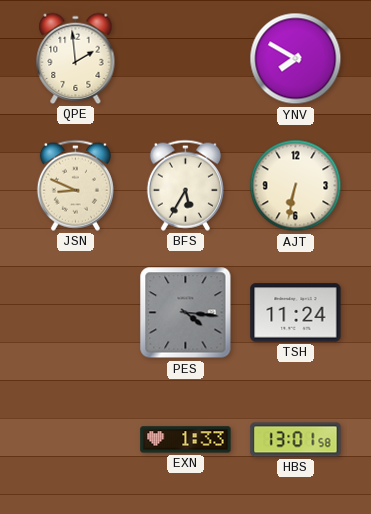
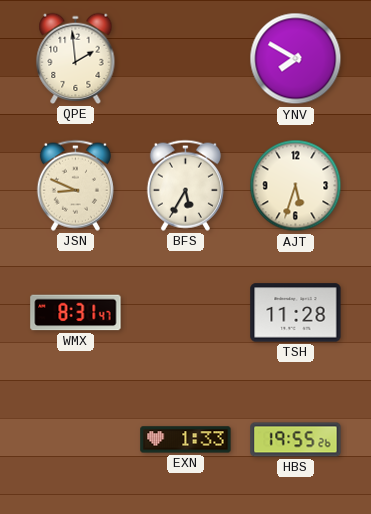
AJT: 6:32 -> 5:33 (296, 186)
WMX: none -> 8:31 (76, 313)
PES: 4:16 -> none (186, 313)
TSH: 11:24 -> 11:28 (296, 313)
HBS: 13:01 -> 19:55 (296, 440)
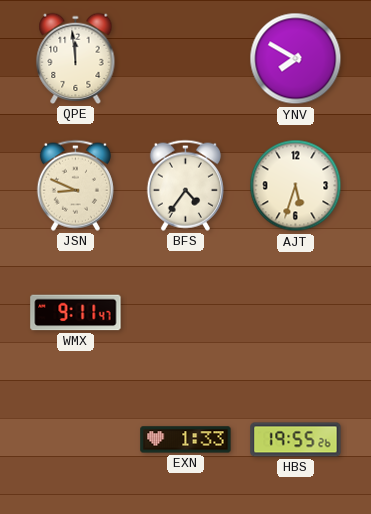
QPE: 1:59 -> 11:59 (76, 58)
BFS: 5:35 -> 4:36 (185, 185)
WMX: 8:31 -> 9:11 (76, 313)
TSH: 11:28 -> none (296, 313)
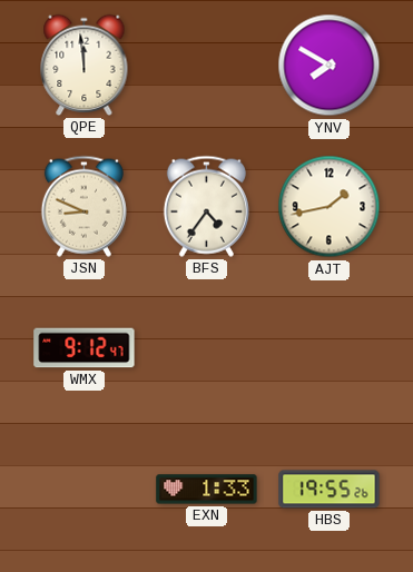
AJT: 5:33 -> 1:43 (330, 207)
WMX: 9:11 -> 9:12 (85, 348)
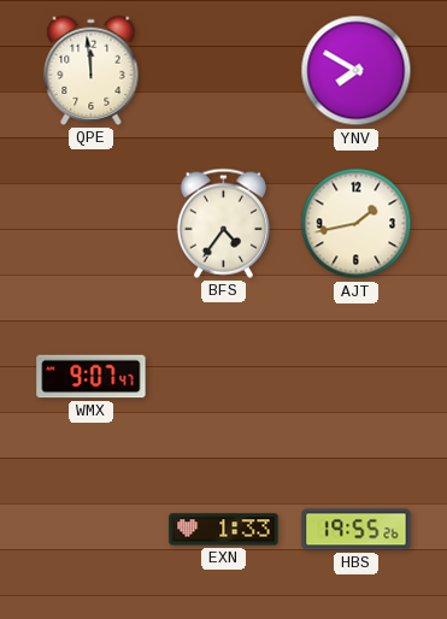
JSN: 8:49 -> none (83, 206)
WMX: 9:12 -> 9:07 (92, 377)
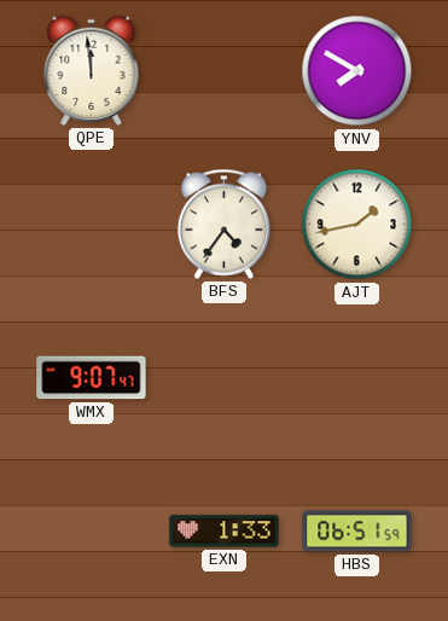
HBS: 19:55 -> 06:51 (357, 532)
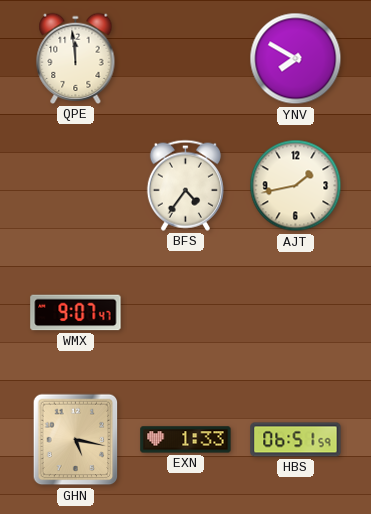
GHN: none -> 5:17 (76, 440)
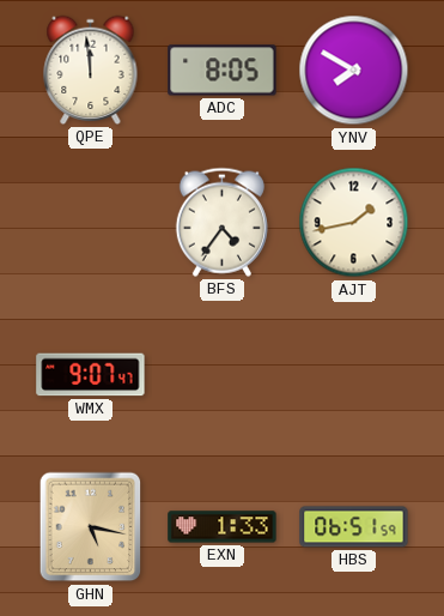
ADC: none -> 8:05 (223, 71)
